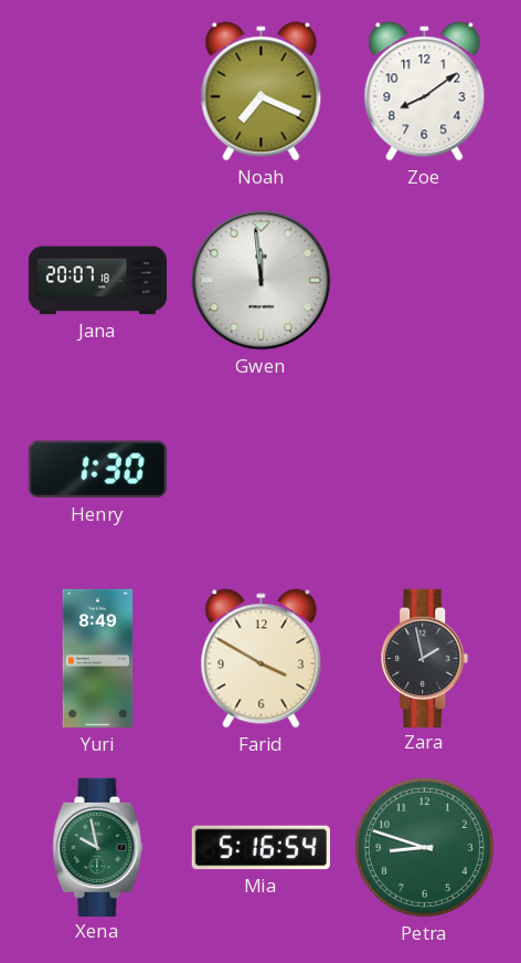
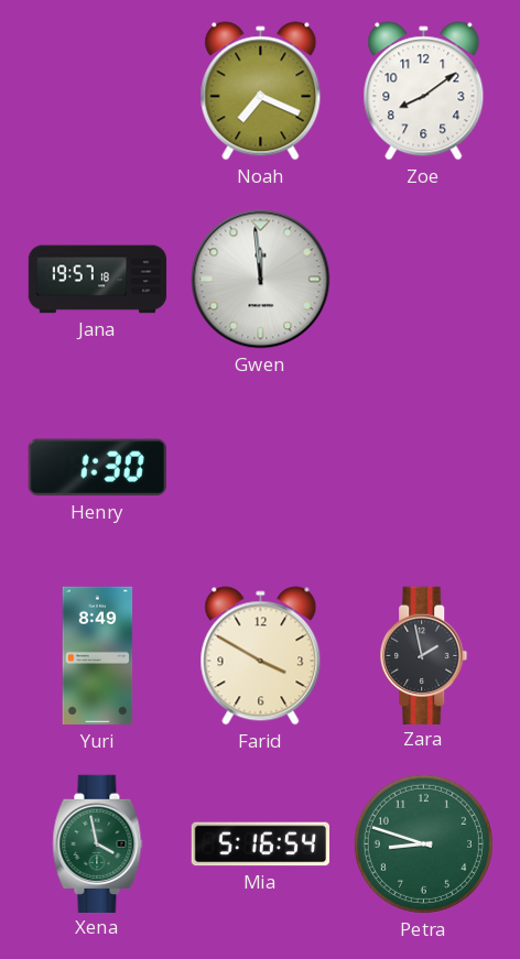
Jana: 20:07 -> 19:57 (98, 280)
Xena: 9:58 -> 3:58 (98, 843)
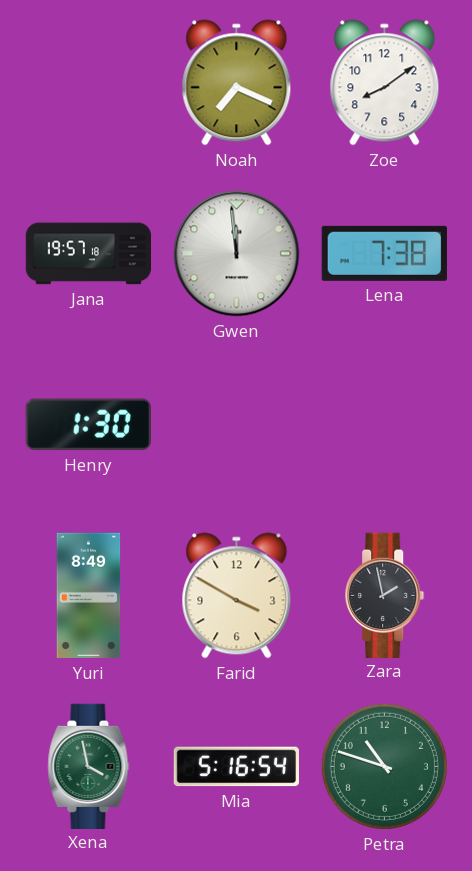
Lena: none -> 7:38 (384, 253)
Petra: 8:48 -> 10:48 (384, 766)
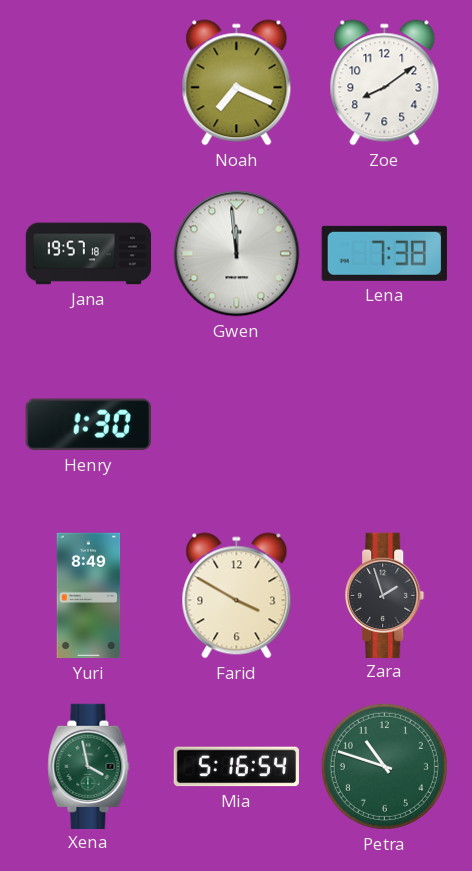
Zara: 1:58 -> 1:57 (385, 595)
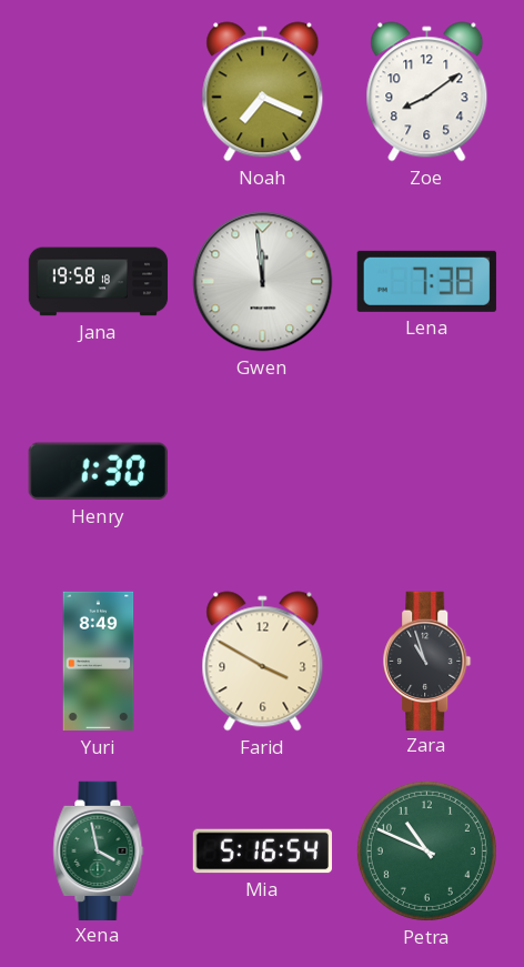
Jana: 19:57 -> 19:58 (99, 282)
Zara: 1:57 -> 10:57 (427, 661)
Petra: 10:48 -> 10:49 (426, 850)
